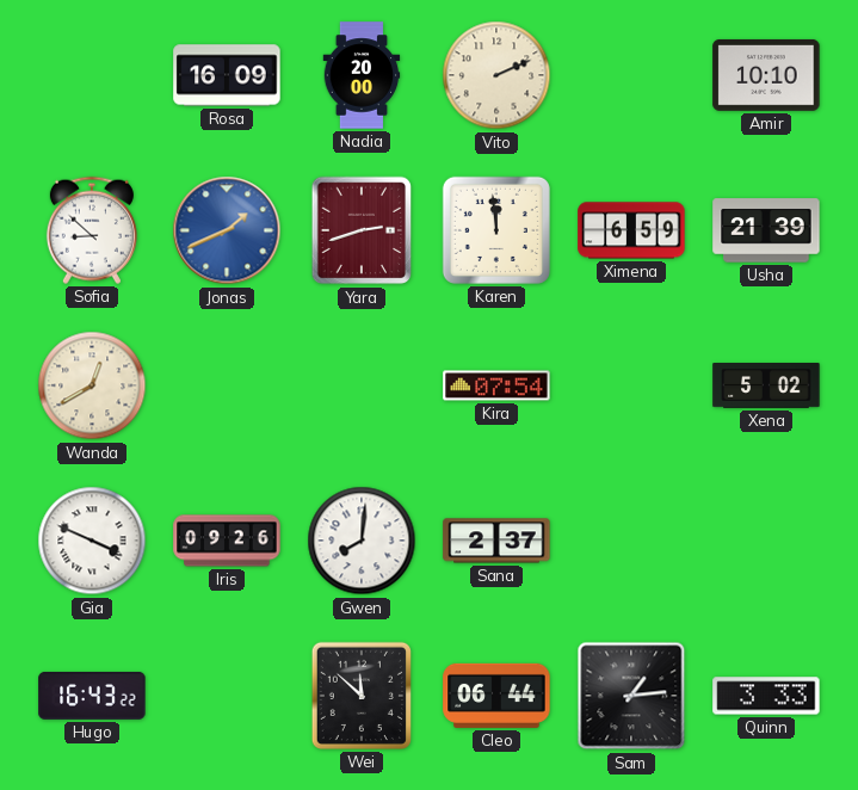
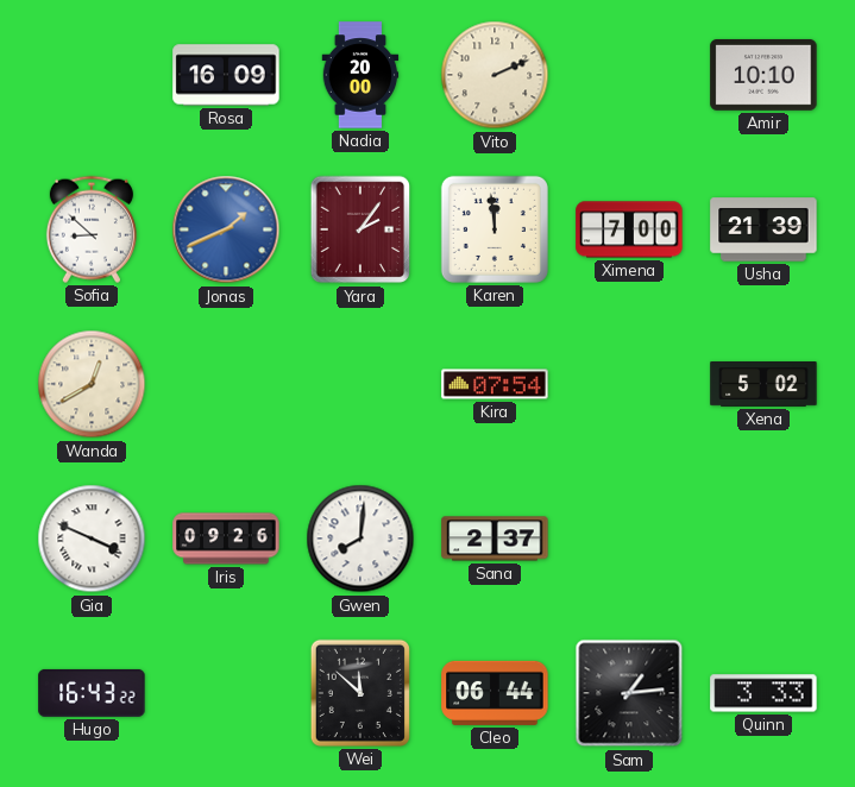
Yara: 2:42 -> 2:06 (360, 229)
Ximena: 6:59 -> 7:00 (629, 229)
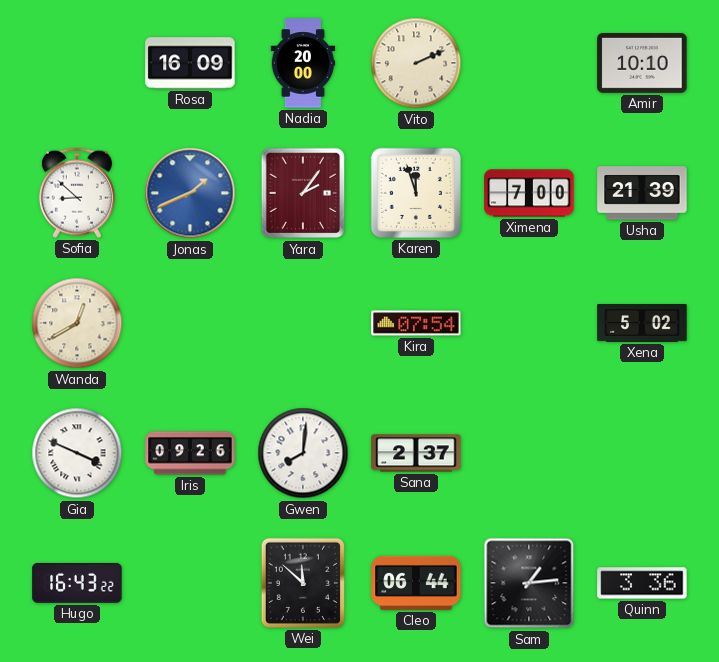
Karen: 11:59 -> 11:57 (416, 193)
Quinn: 3:33 -> 3:36 (642, 583)
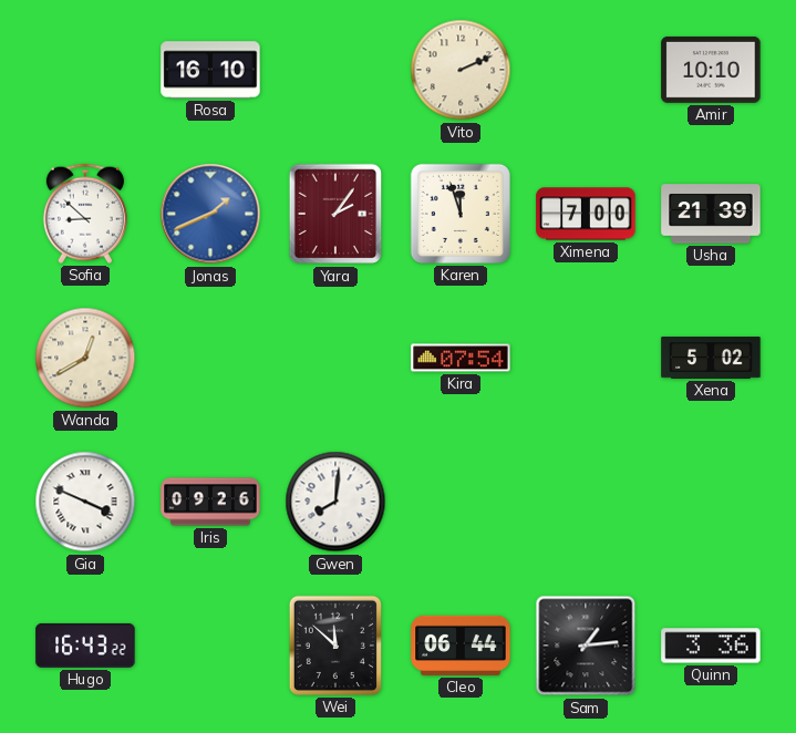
Rosa: 16:09 -> 16:10 (210, 70)
Nadia: 20:00 -> none (303, 63)
Sana: 2:37 -> none (416, 453)
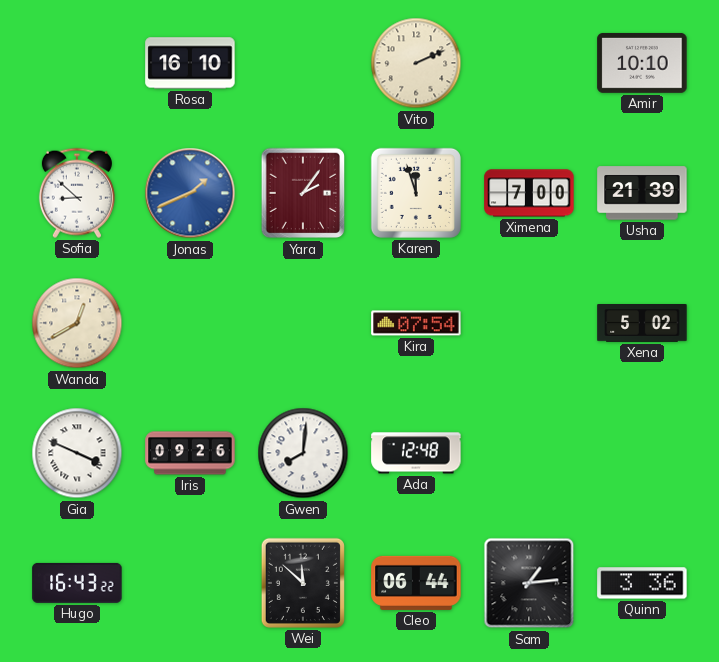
Ada: none -> 12:48 (416, 453)
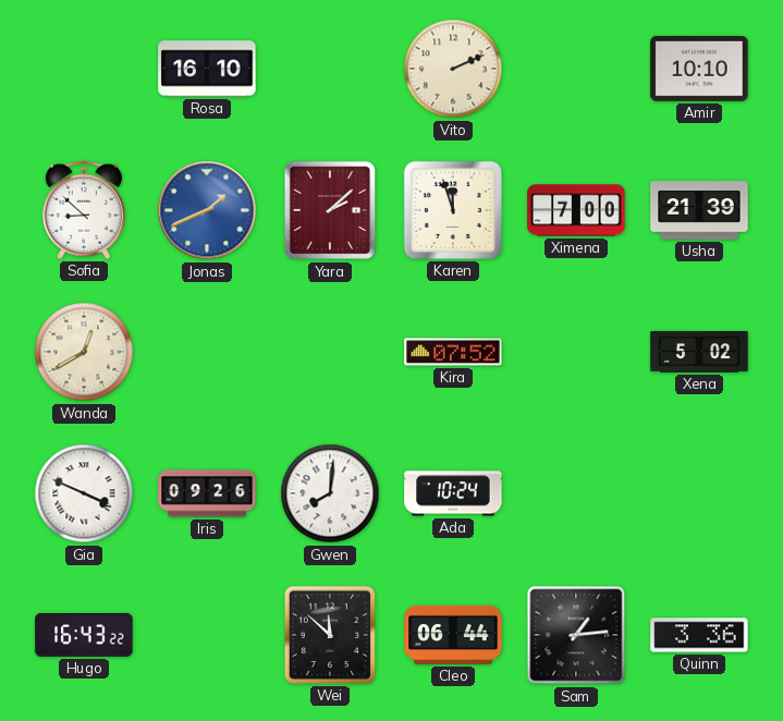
Yara: 2:06 -> 2:08 (330, 210)
Kira: 07:54 -> 07:52 (453, 352)
Ada: 12:48 -> 10:24 (453, 493)
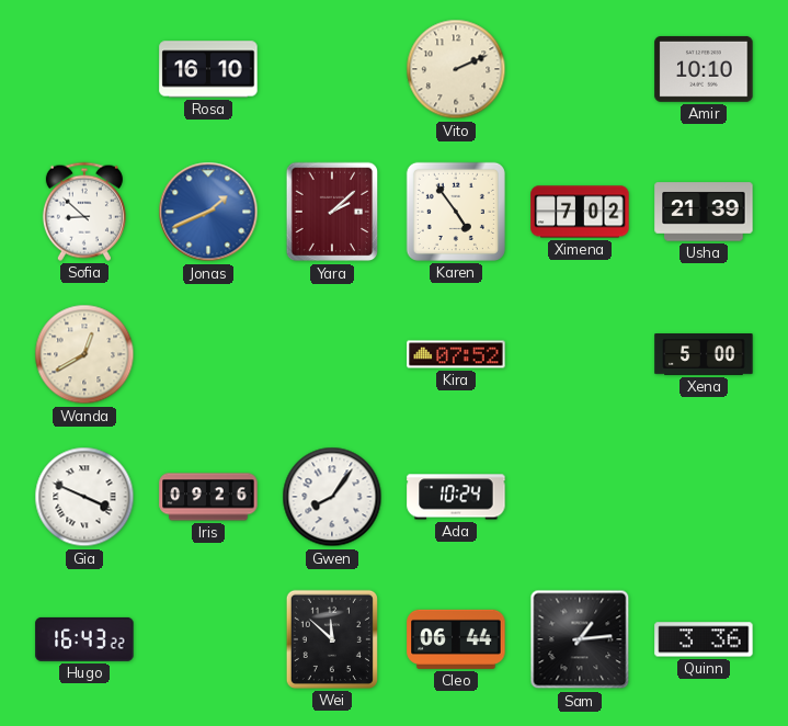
Karen: 11:57 -> 4:54 (456, 212)
Ximena: 7:00 -> 7:02 (580, 212)
Xena: 5:02 -> 5:00 (704, 355)
Gwen: 8:01 -> 8:06 (332, 497)
